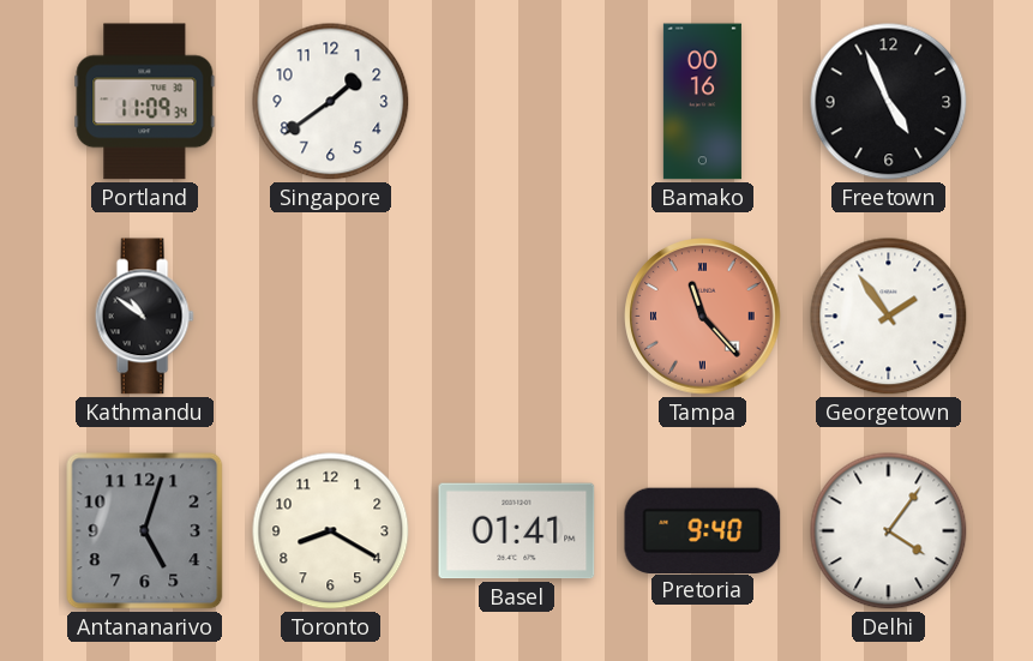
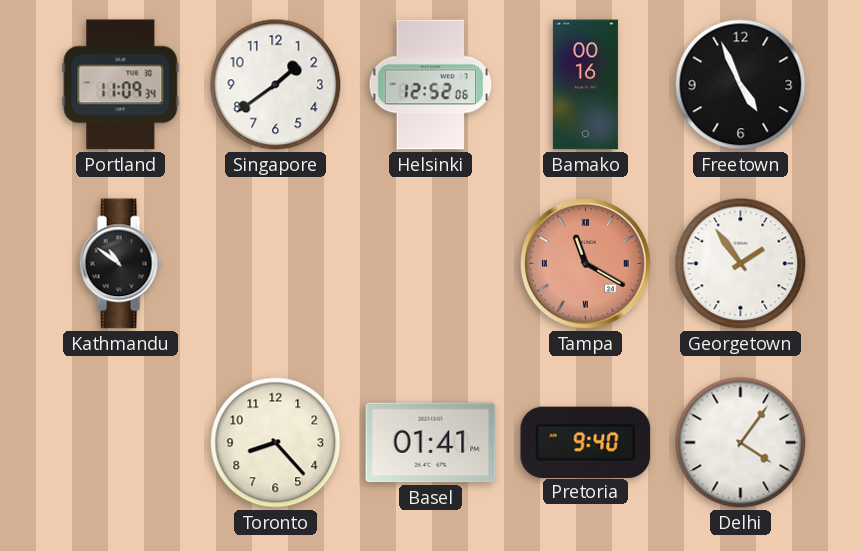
Helsinki: none -> 12:52 (431, 85)
Tampa: 11:23 -> 11:20 (586, 264)
Antananarivo: 5:03 -> none (145, 531)
Toronto: 8:20 -> 8:23 (276, 443)
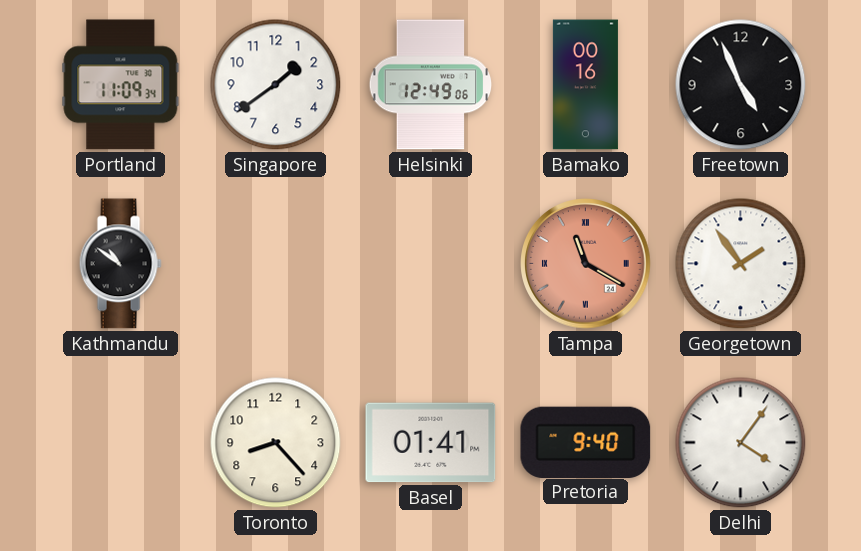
Helsinki: 12:52 -> 12:49 (431, 85)
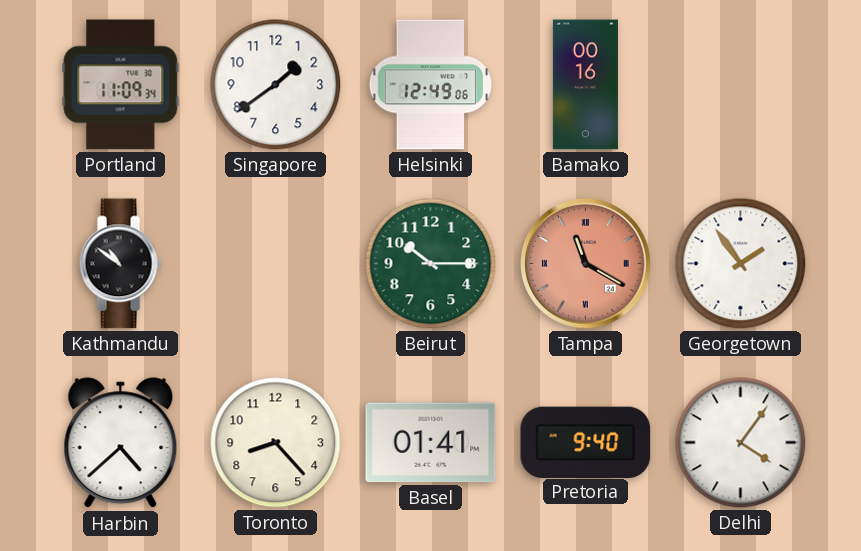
Freetown: 4:56 -> none (741, 85)
Beirut: none -> 10:15 (431, 264)
Harbin: none -> 4:38 (121, 443)
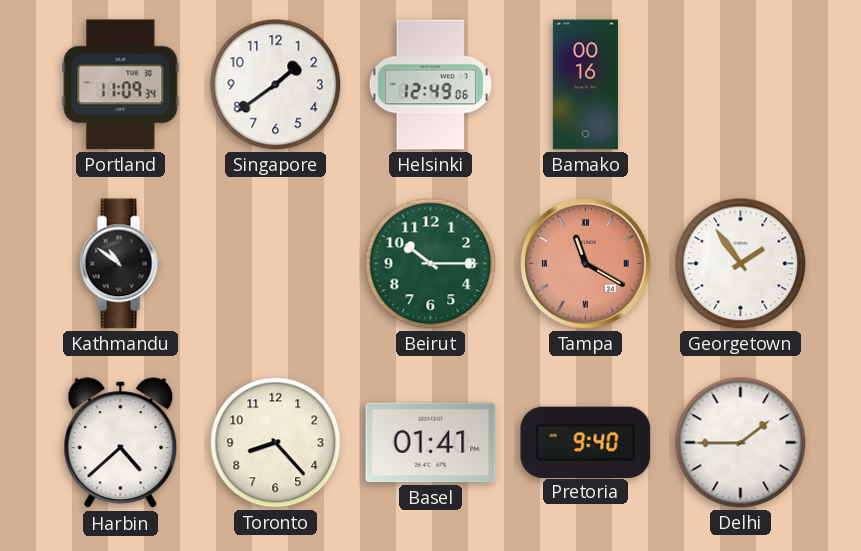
Delhi: 4:06 -> 1:45 (741, 443)
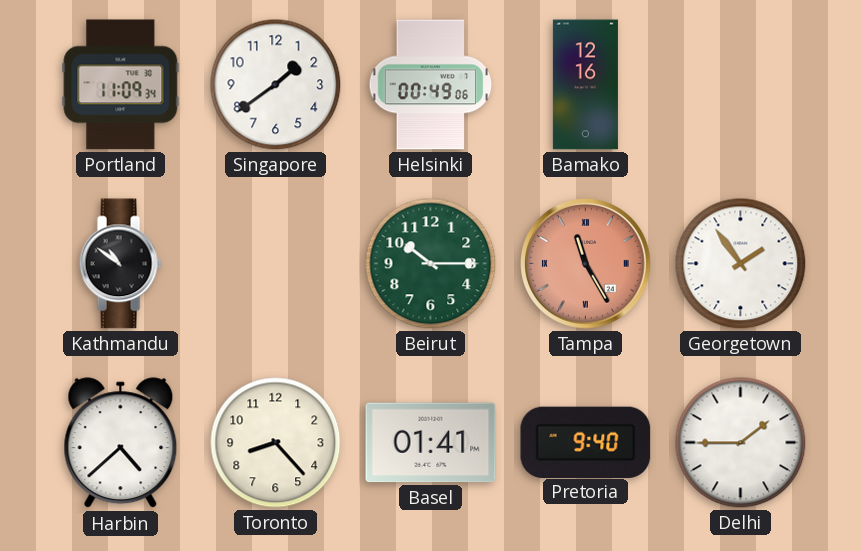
Helsinki: 12:49 -> 00:49 (431, 85)
Bamako: 00:16 -> 12:16 (585, 85)
Tampa: 11:20 -> 11:25 (586, 264)
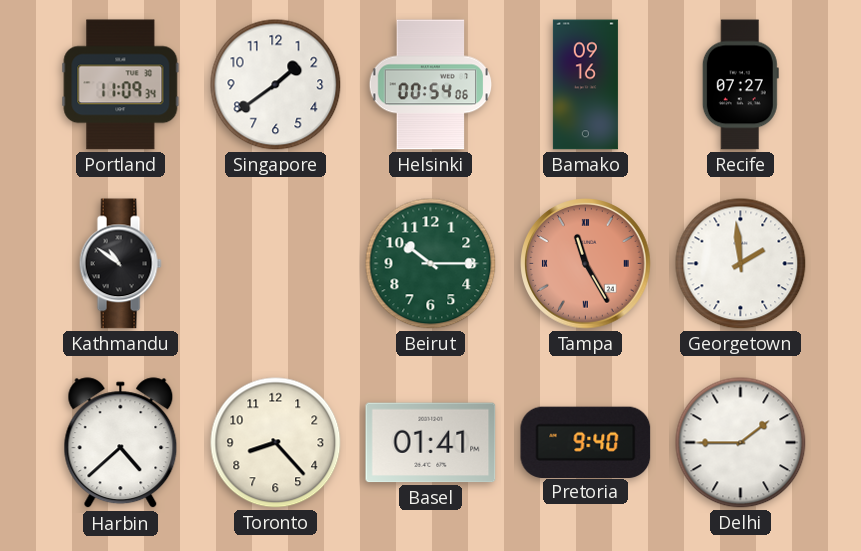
Helsinki: 00:49 -> 00:54 (431, 85)
Bamako: 12:16 -> 09:16 (585, 85)
Recife: none -> 07:27 (740, 85)
Georgetown: 1:54 -> 1:59 (741, 264)
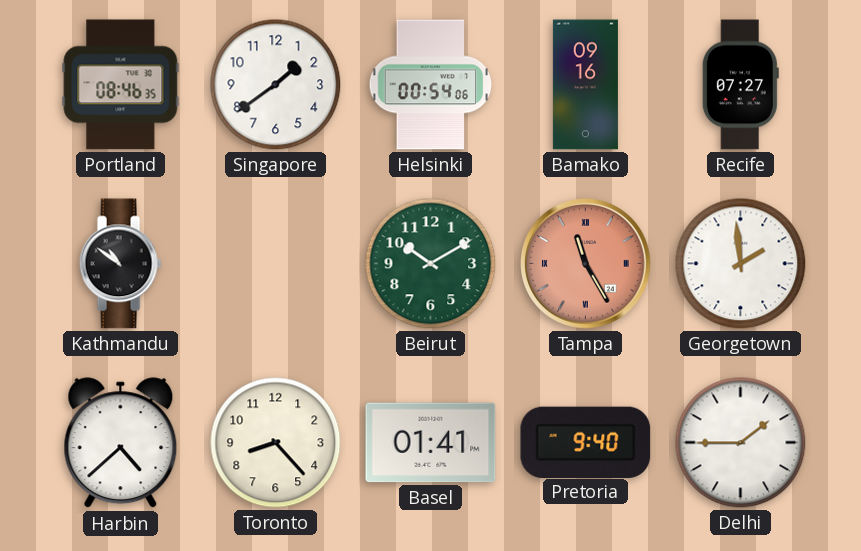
Portland: 11:09 -> 08:46 (121, 85)
Beirut: 10:15 -> 10:10 (431, 264)
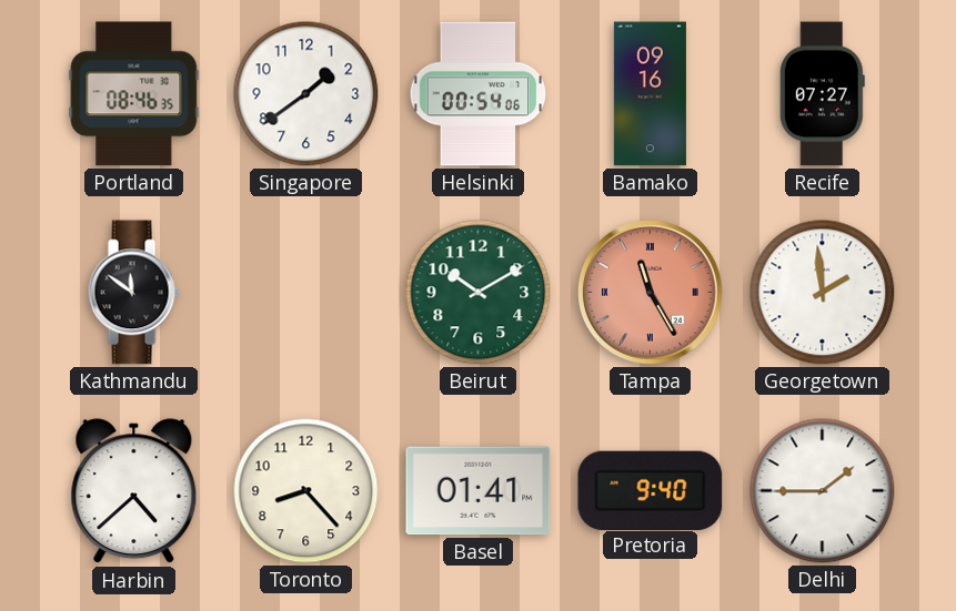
Kathmandu: 10:51 -> 11:51 (133, 293)
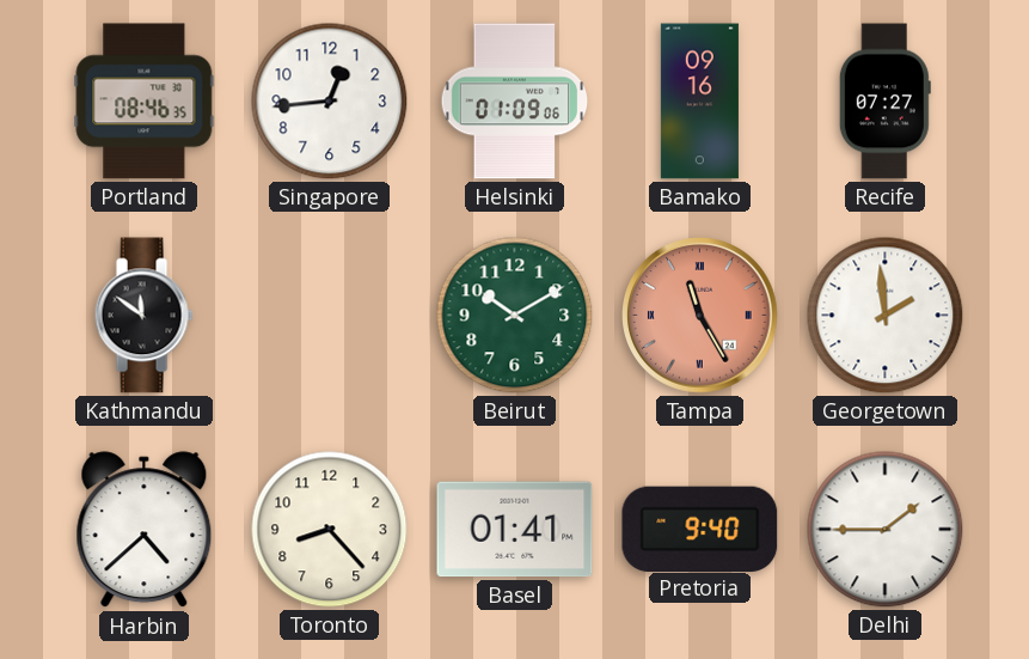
Singapore: 1:39 -> 12:44 (330, 102)
Helsinki: 00:54 -> 01:09 (515, 102)
